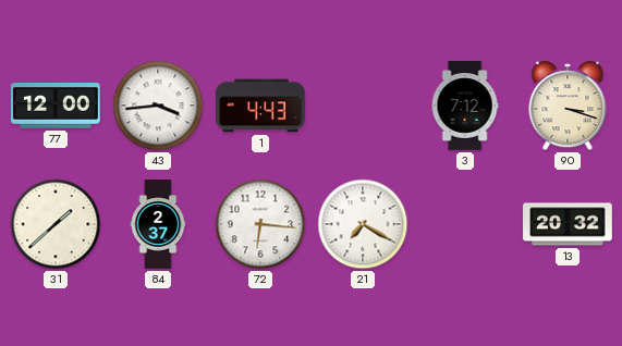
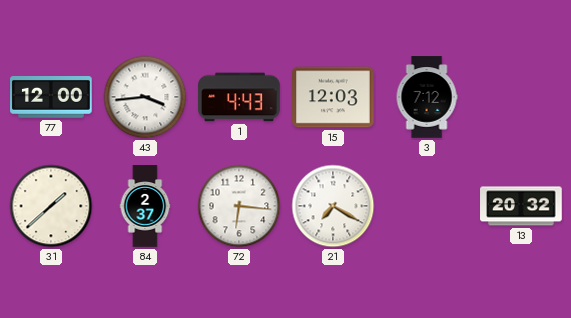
15: none -> 12:03 (333, 97)
90: 3:18 -> none (568, 106)
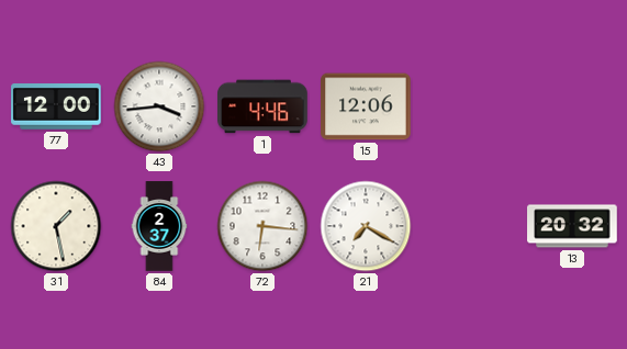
1: 4:43 -> 4:46 (262, 106)
15: 12:03 -> 12:06 (366, 106)
3: 7:12 -> none (427, 97)
31: 1:38 -> 1:28 (56, 226)
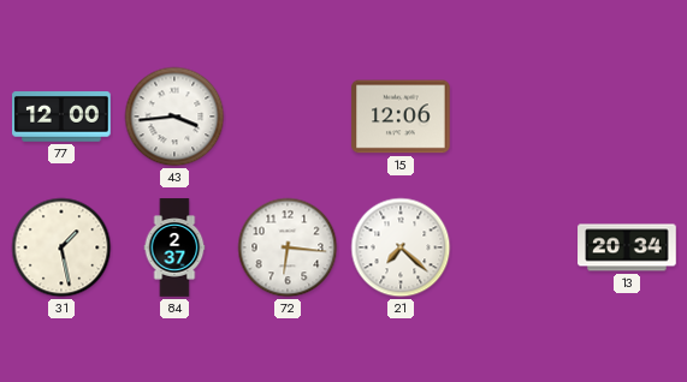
1: 4:46 -> none (262, 106)
21: 7:20 -> 7:22 (401, 247)
13: 20:32 -> 20:34 (627, 247)
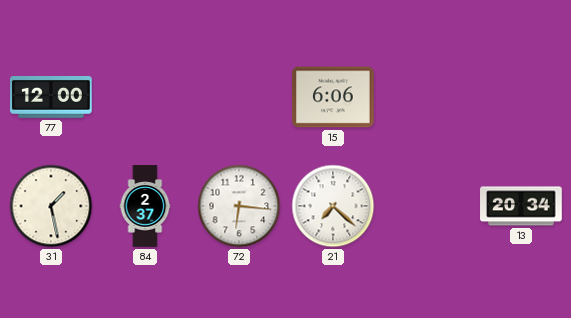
43: 3:44 -> none (174, 117)
15: 12:06 -> 6:06 (333, 97)
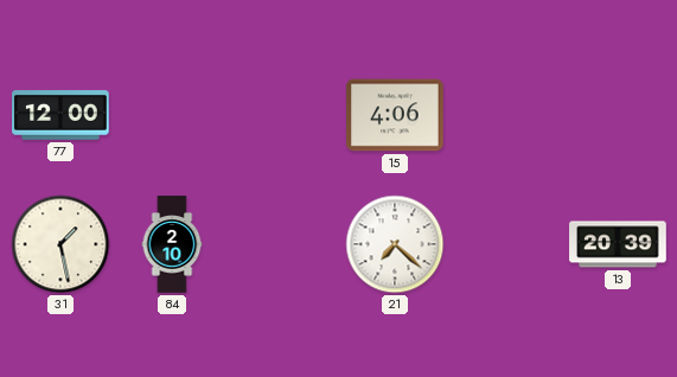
15: 6:06 -> 4:06 (395, 115)
84: 2:37 -> 2:10 (172, 244)
72: 6:16 -> none (239, 206)
13: 20:34 -> 20:39 (618, 244)
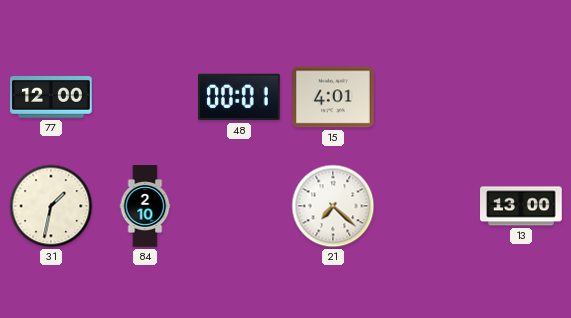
48: none -> 00:01 (240, 97)
15: 4:06 -> 4:01 (333, 97)
31: 1:28 -> 1:32 (51, 206)
13: 20:39 -> 13:00 (521, 206)
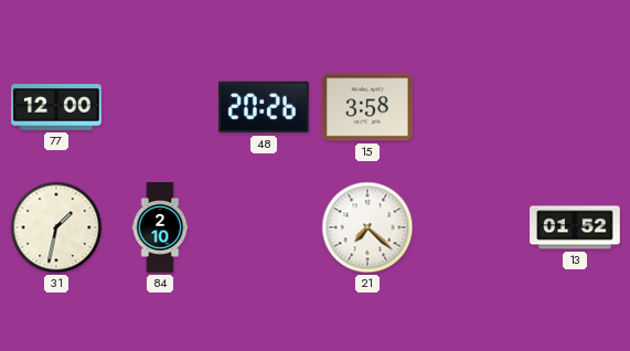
48: 00:01 -> 20:26 (265, 107)
15: 4:01 -> 3:58 (367, 107)
13: 13:00 -> 01:52 (575, 227)
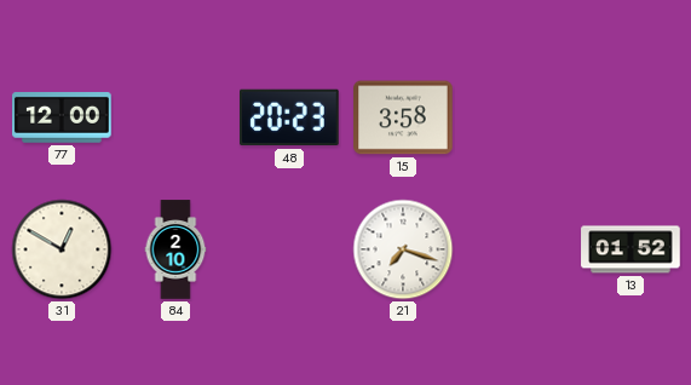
48: 20:26 -> 20:23 (290, 117)
31: 1:32 -> 12:50 (62, 249)
21: 7:22 -> 7:18 (403, 249)
